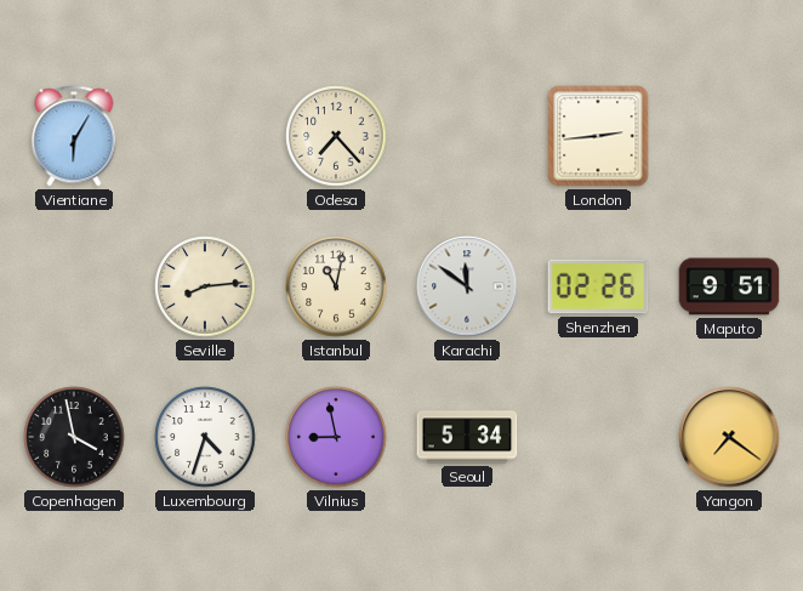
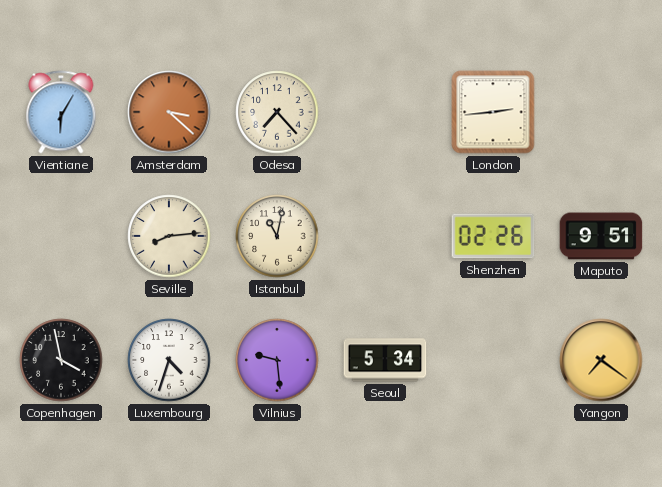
Amsterdam: none -> 3:22 (169, 112)
Karachi: 11:51 -> none (467, 286)
Vilnius: 8:58 -> 9:29 (277, 360)
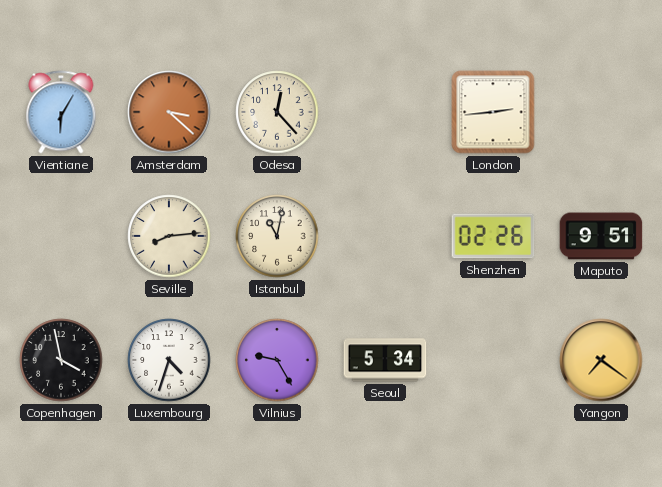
Odesa: 7:23 -> 12:23 (277, 112)
Vilnius: 9:29 -> 9:25 (277, 360)
